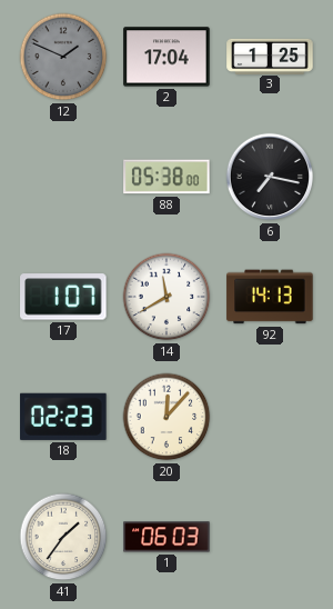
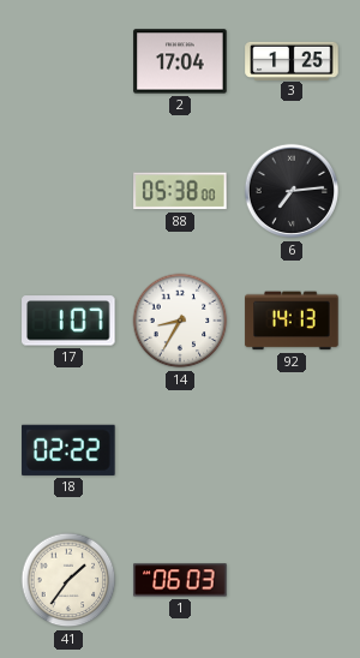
12: 1:49 -> none (63, 57)
6: 7:17 -> 7:14 (292, 191)
14: 11:40 -> 8:35 (180, 321)
18: 02:23 -> 02:22 (68, 450)
20: 12:07 -> none (167, 417)
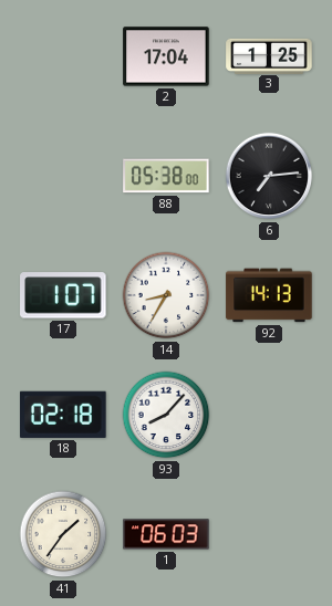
18: 02:22 -> 02:18 (63, 415)
93: none -> 8:07 (166, 415)
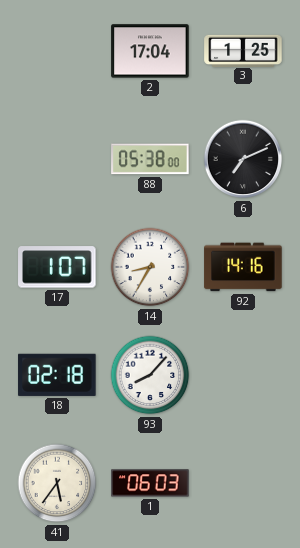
6: 7:14 -> 7:11 (243, 159)
92: 14:13 -> 14:16 (243, 267)
41: 1:36 -> 5:36 (57, 483)
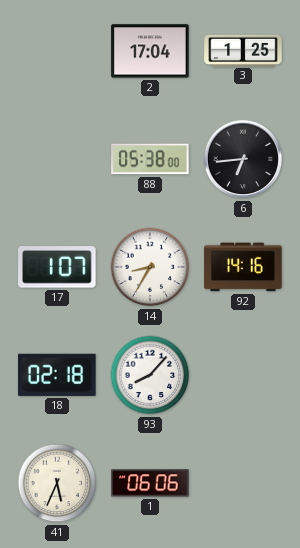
6: 7:11 -> 6:44 (243, 159)
41: 5:36 -> 5:34 (57, 483)
1: 06:03 -> 06:06 (150, 483)
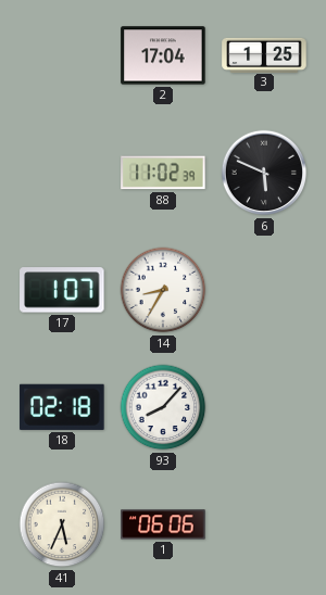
88: 05:38 -> 11:02 (163, 173)
6: 6:44 -> 5:49 (264, 173)
92: 14:16 -> none (243, 267)
